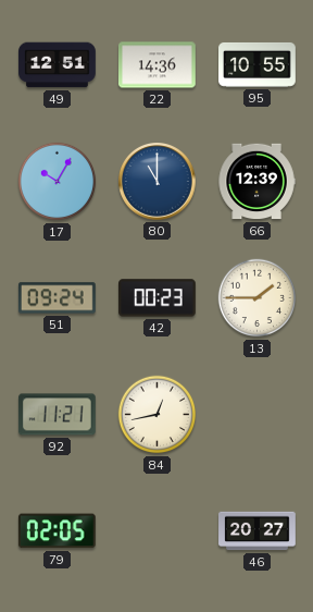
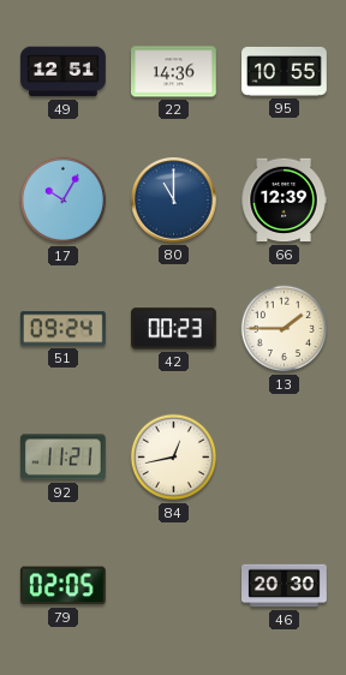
46: 20:27 -> 20:30 (285, 586)
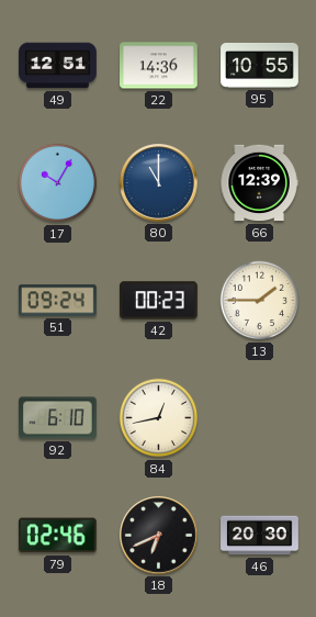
92: 11:21 -> 6:10 (58, 418)
79: 02:05 -> 02:46 (57, 536)
18: none -> 6:41 (159, 536)
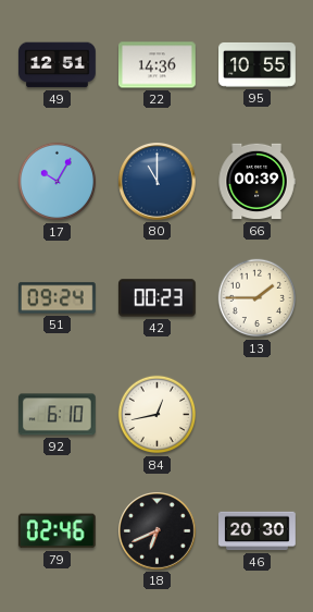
66: 12:39 -> 00:39 (256, 182)
